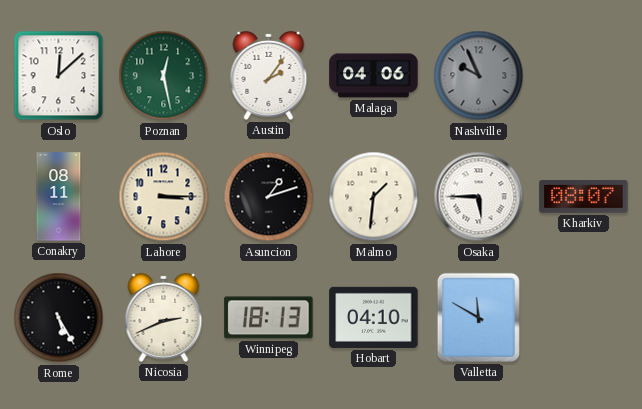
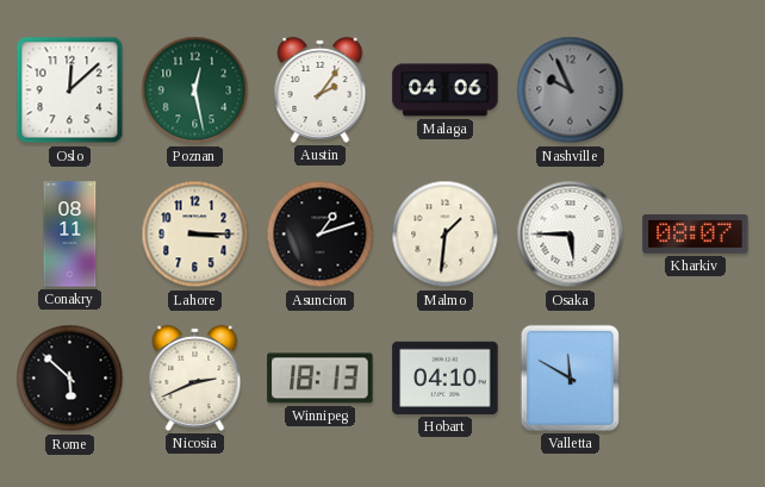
Rome: 5:25 -> 5:52 (70, 379)
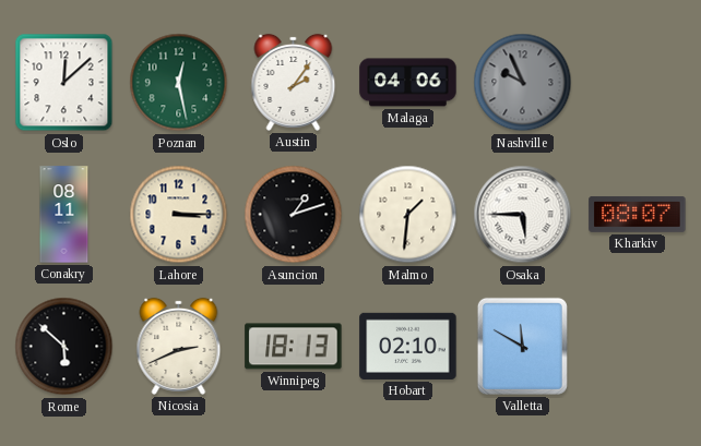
Hobart: 04:10 -> 02:10 (408, 346)
